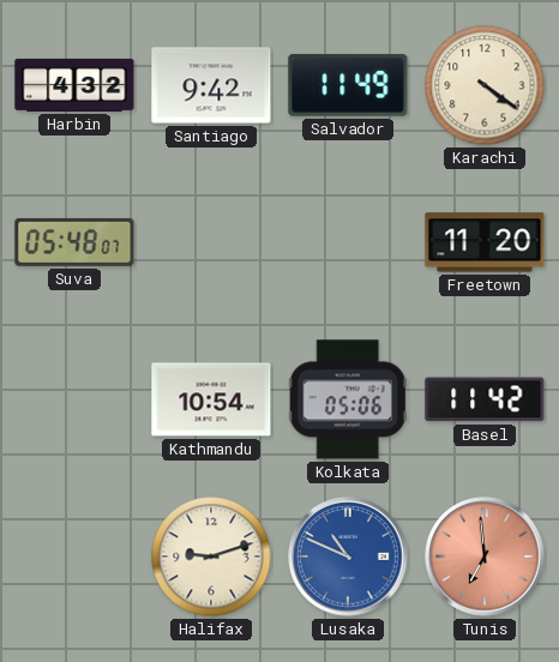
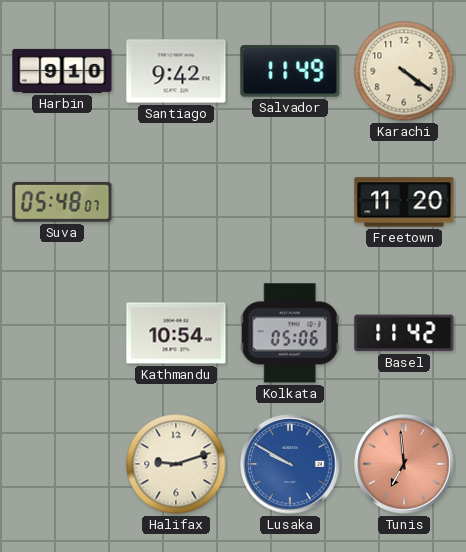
Harbin: 4:32 -> 9:10 (62, 71)
Lusaka: 10:49 -> 9:50 (290, 464)
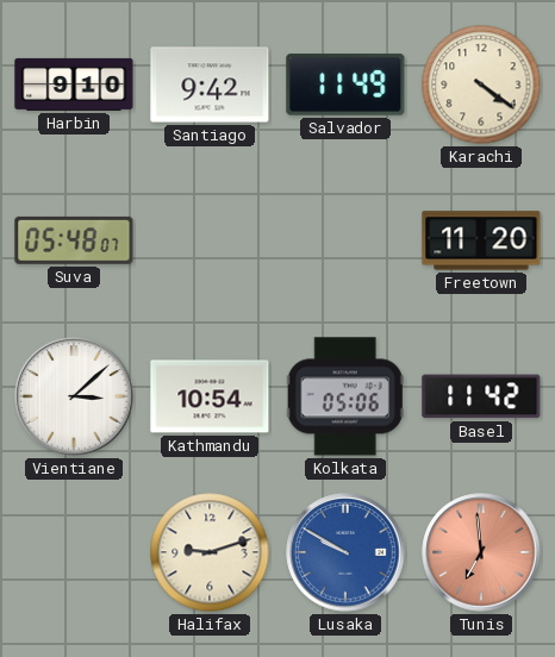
Vientiane: none -> 3:08 (74, 396)
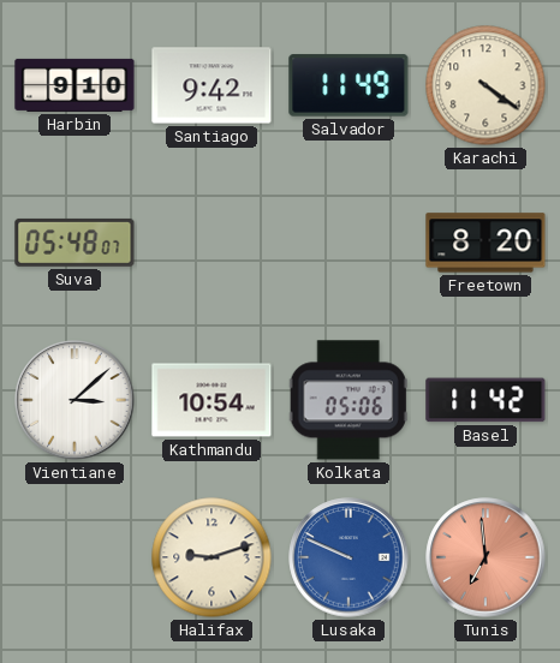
Freetown: 11:20 -> 8:20 (485, 243)
Lusaka: 9:50 -> 9:49 (348, 557)
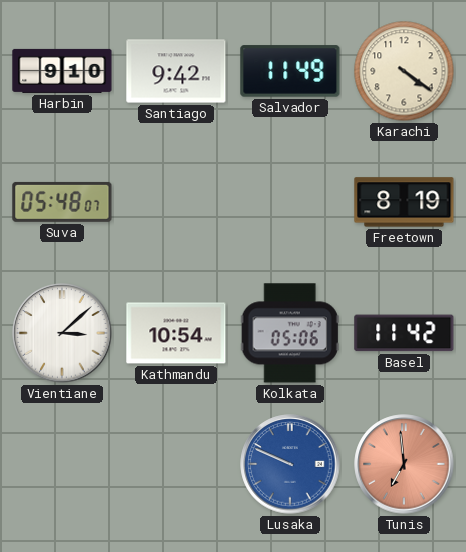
Freetown: 8:20 -> 8:19 (404, 202)
Halifax: 9:12 -> none (212, 557)
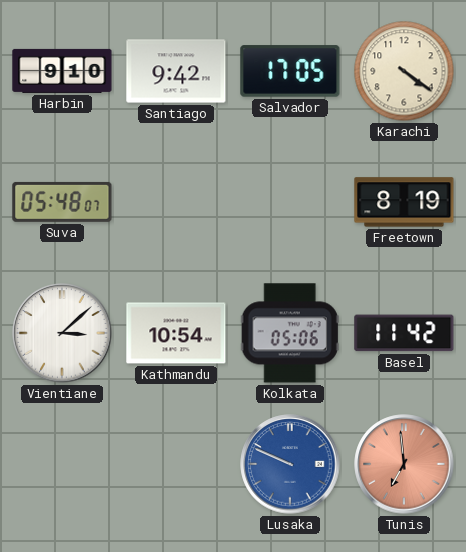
Salvador: 11:49 -> 17:05 (290, 71)
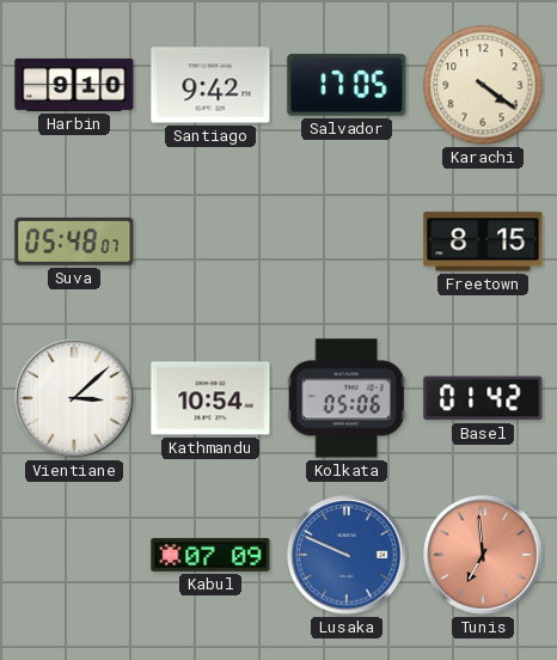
Freetown: 8:19 -> 8:15 (483, 242)
Basel: 11:42 -> 01:42 (483, 398)
Kabul: none -> 07:09 (210, 556)
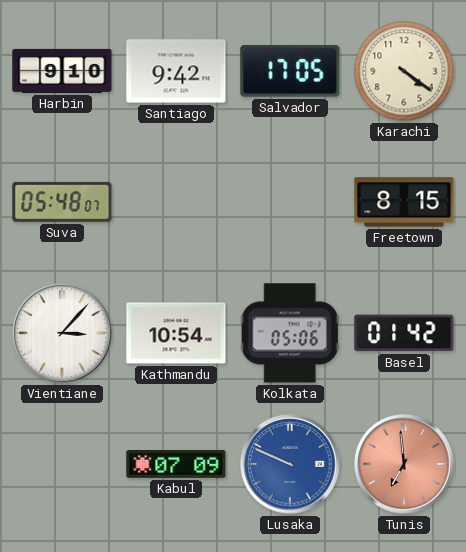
Vientiane: 3:08 -> 3:07 (62, 333)
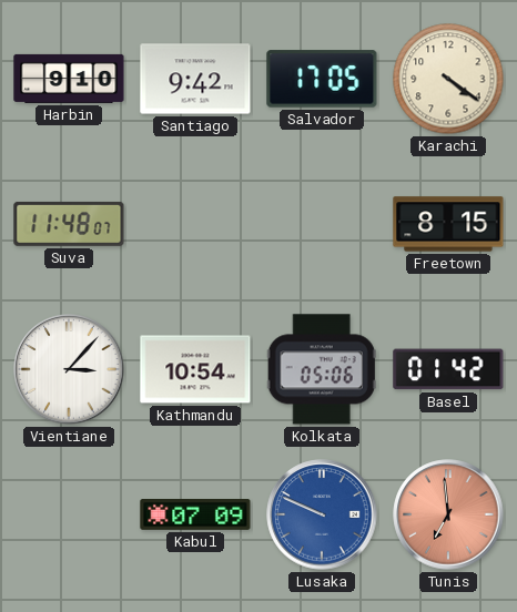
Suva: 05:48 -> 11:48 (69, 224)
